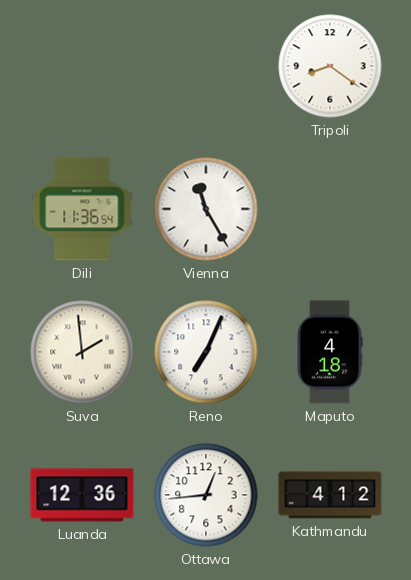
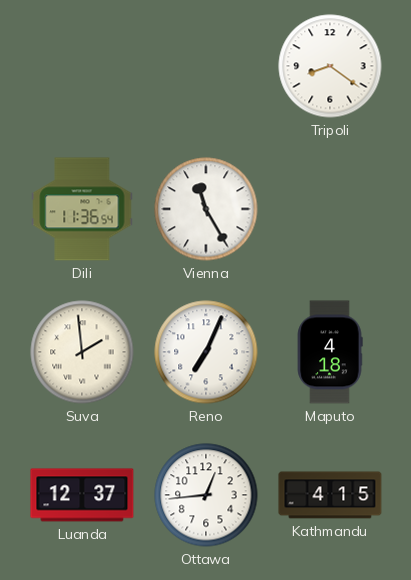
Luanda: 12:36 -> 12:37 (82, 495)
Kathmandu: 4:12 -> 4:15 (330, 495)
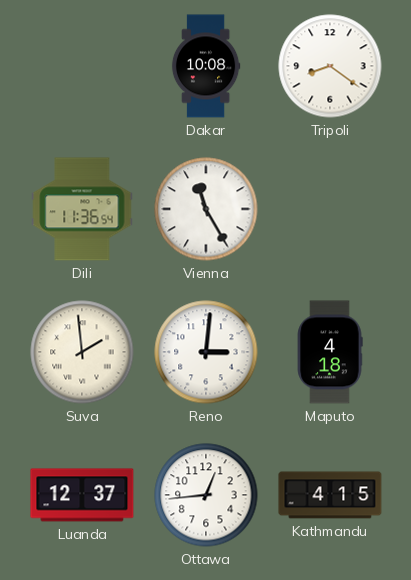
Dakar: none -> 10:08 (206, 66)
Reno: 7:04 -> 3:01 (206, 352)
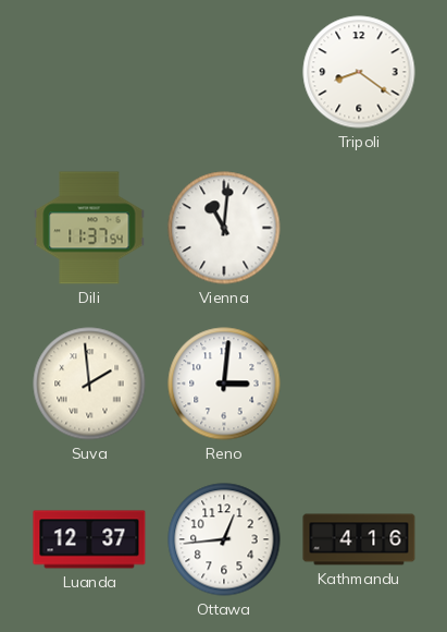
Dakar: 10:08 -> none (206, 66)
Dili: 11:36 -> 11:37 (89, 228)
Vienna: 11:25 -> 11:01 (224, 228)
Maputo: 4:18 -> none (330, 352)
Kathmandu: 4:15 -> 4:16 (359, 539)
